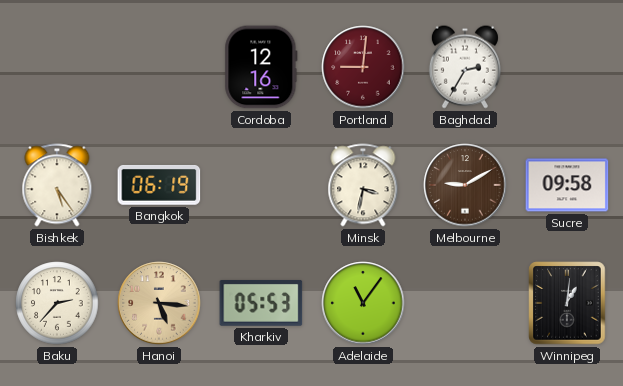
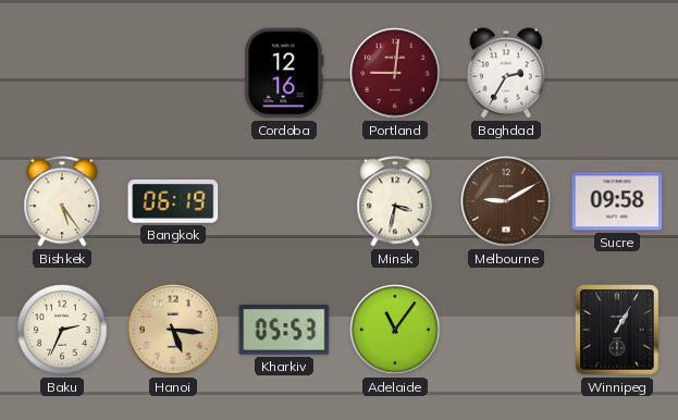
Baku: 2:37 -> 2:34 (62, 330)
Winnipeg: 1:01 -> 1:05 (617, 330)
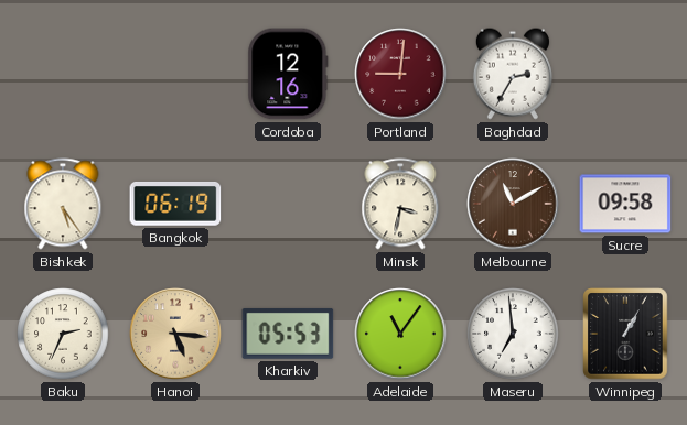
Melbourne: 9:10 -> 11:10 (513, 204)
Maseru: none -> 6:59 (513, 334)
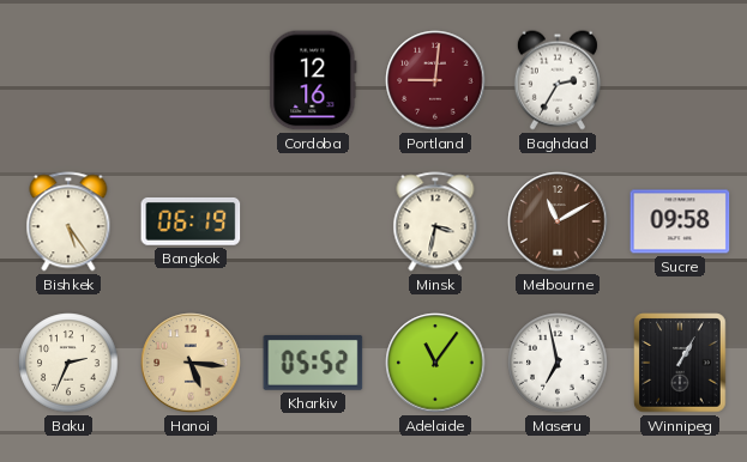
Kharkiv: 05:53 -> 05:52 (313, 363)
Maseru: 6:59 -> 6:58 (558, 363)
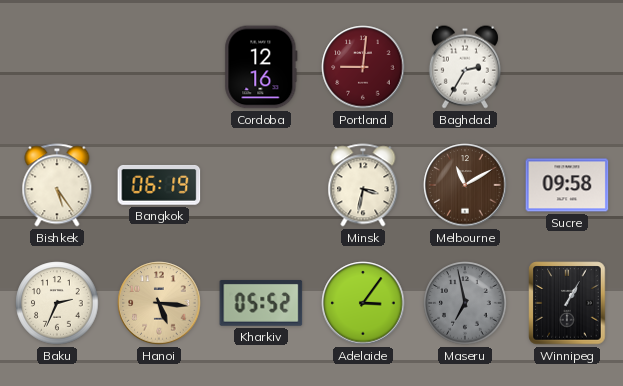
Adelaide: 11:06 -> 3:06 (363, 303)
Maseru dial: white -> grey (465, 303)
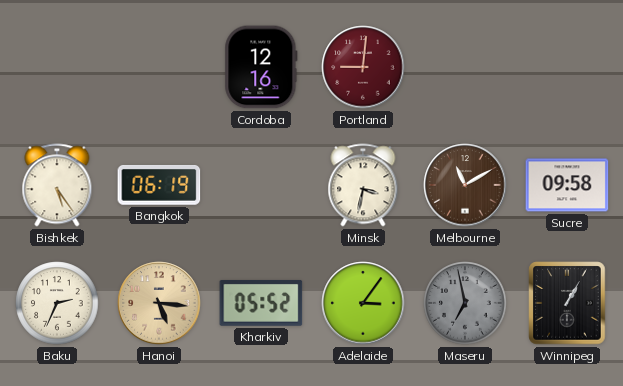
Baghdad: 2:35 -> none (465, 67)
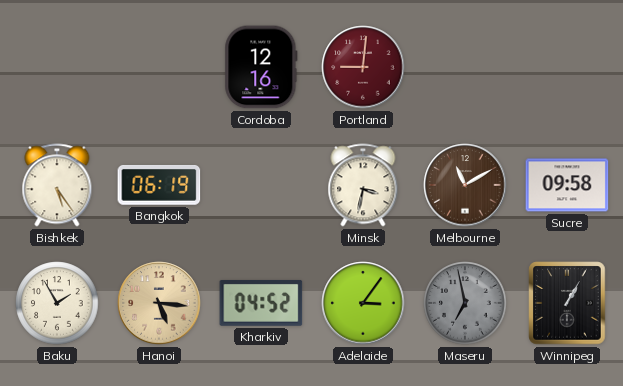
Baku: 2:34 -> 1:55 (57, 303)
Kharkiv: 05:52 -> 04:52 (261, 303)
